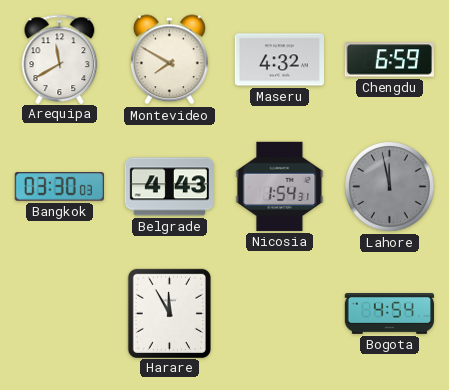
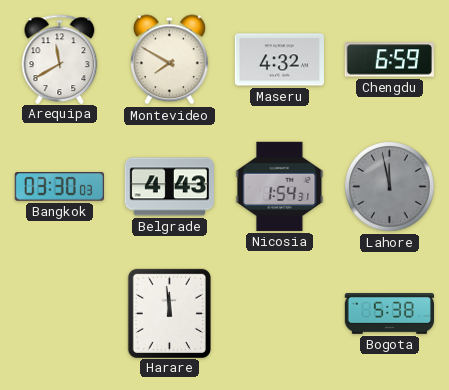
Harare: 11:55 -> 11:59 (169, 313)
Bogota: 4:54 -> 5:38 (389, 314)
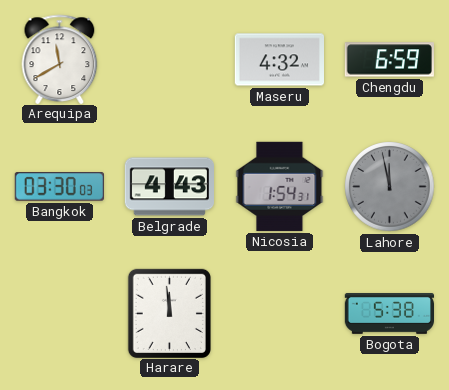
Montevideo: 7:50 -> none (169, 60)
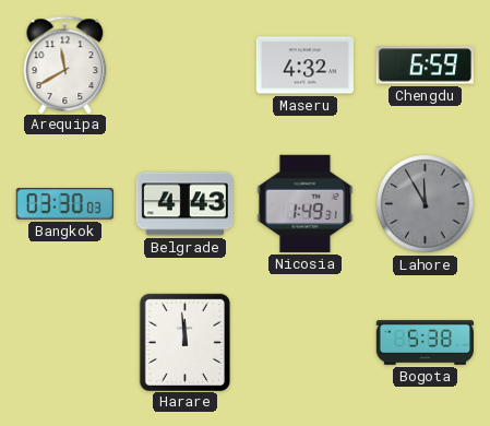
Nicosia: 1:54 -> 1:49 (306, 203)
Lahore: 11:58 -> 11:55 (426, 204)
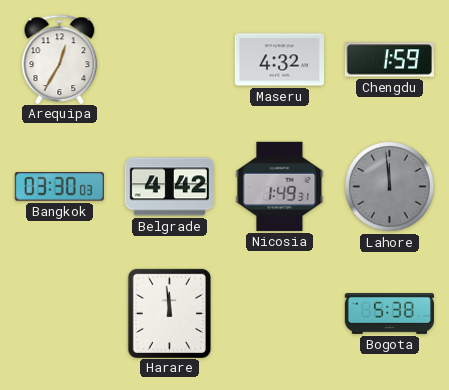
Arequipa: 11:40 -> 12:35 (60, 59)
Chengdu: 6:59 -> 1:59 (389, 60)
Belgrade: 4:43 -> 4:42 (169, 187)
Lahore: 11:55 -> 11:59 (390, 187)
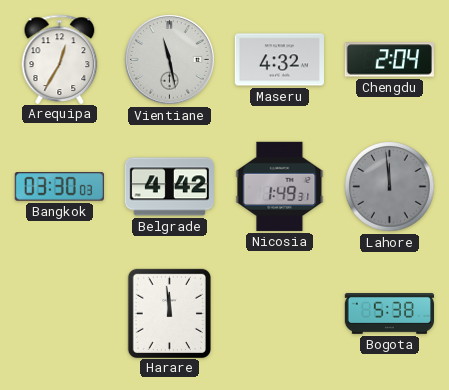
Vientiane: none -> 11:28 (170, 60)
Chengdu: 1:59 -> 2:04 (389, 60)
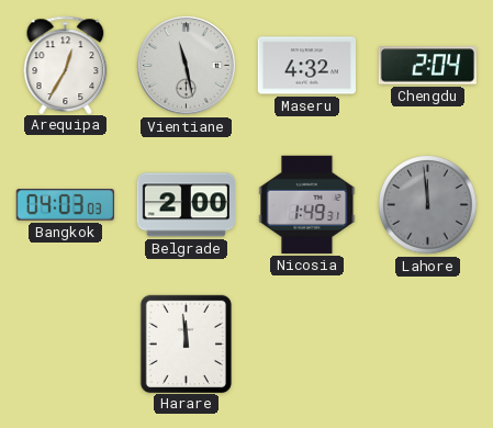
Bangkok: 03:30 -> 04:03 (65, 205)
Belgrade: 4:42 -> 2:00 (186, 205)
Bogota: 5:38 -> none (389, 314)
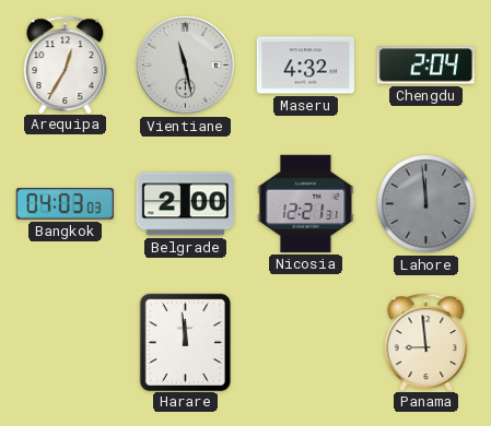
Nicosia: 1:49 -> 12:21 (306, 203)
Panama: none -> 8:59 (426, 342)
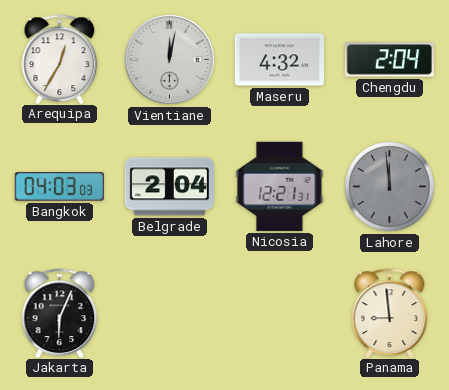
Vientiane: 11:28 -> 12:02 (170, 60)
Belgrade: 2:00 -> 2:04 (169, 187)
Jakarta: none -> 6:04 (60, 313)
Harare: 11:59 -> none (185, 342)
